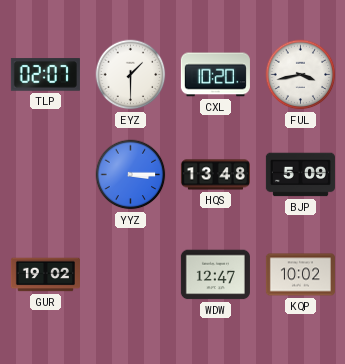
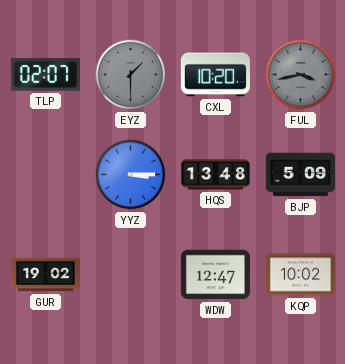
EYZ dial: white -> grey (131, 75)
FUL dial: white -> grey (301, 75)
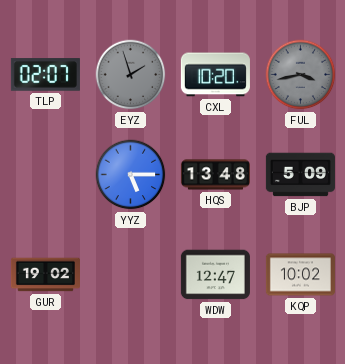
EYZ: 1:30 -> 1:57 (131, 75)
YYZ: 3:15 -> 5:15 (131, 175)
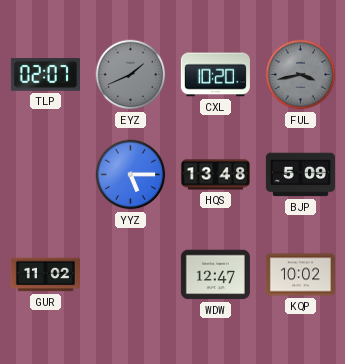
EYZ: 1:57 -> 1:41 (131, 75)
GUR: 19:02 -> 11:02 (45, 275)
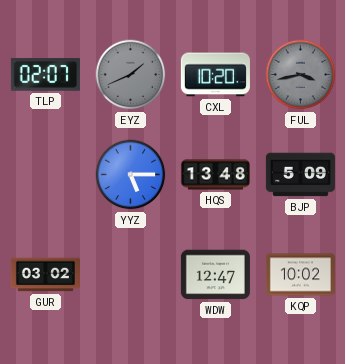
GUR: 11:02 -> 03:02 (45, 275)
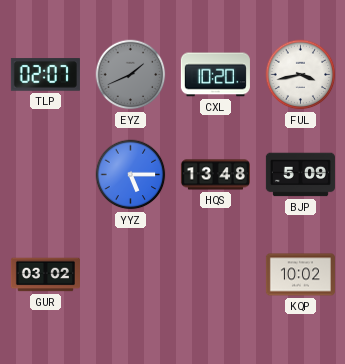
FUL dial: grey -> white (301, 75)
WDW: 12:47 -> none (215, 275)
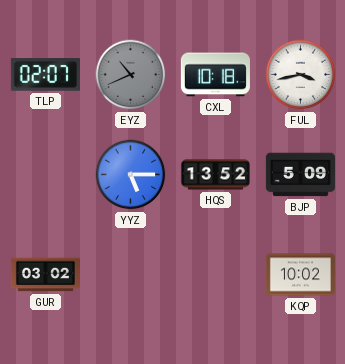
EYZ: 1:41 -> 10:41 (131, 75)
CXL: 10:20 -> 10:18 (215, 75)
HQS: 13:48 -> 13:52 (215, 175)
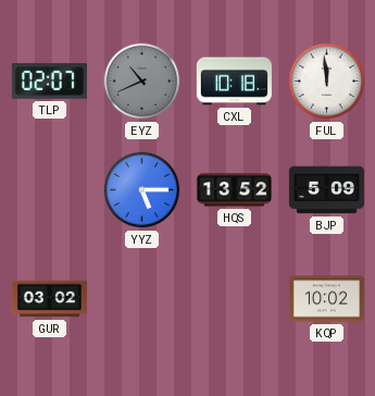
FUL: 3:43 -> 11:59 (327, 82)
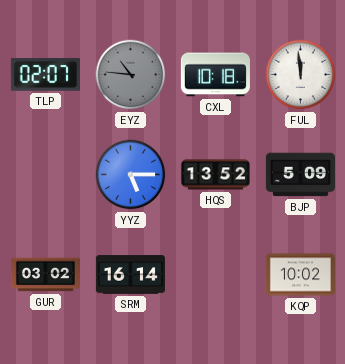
EYZ: 10:41 -> 10:46 (131, 75)
SRM: none -> 16:14 (130, 275)
